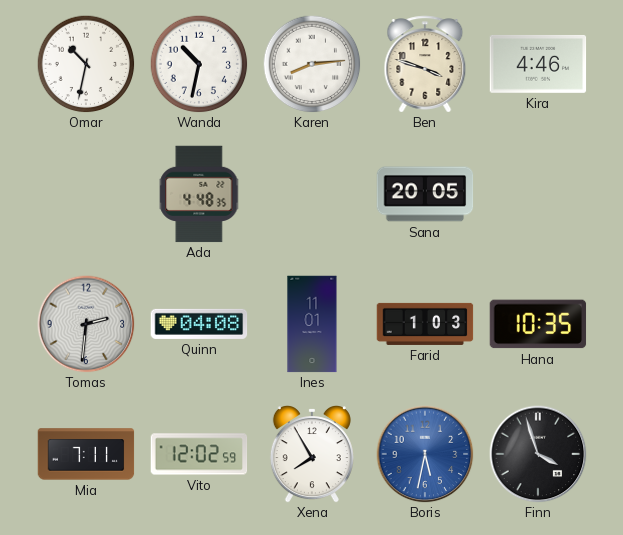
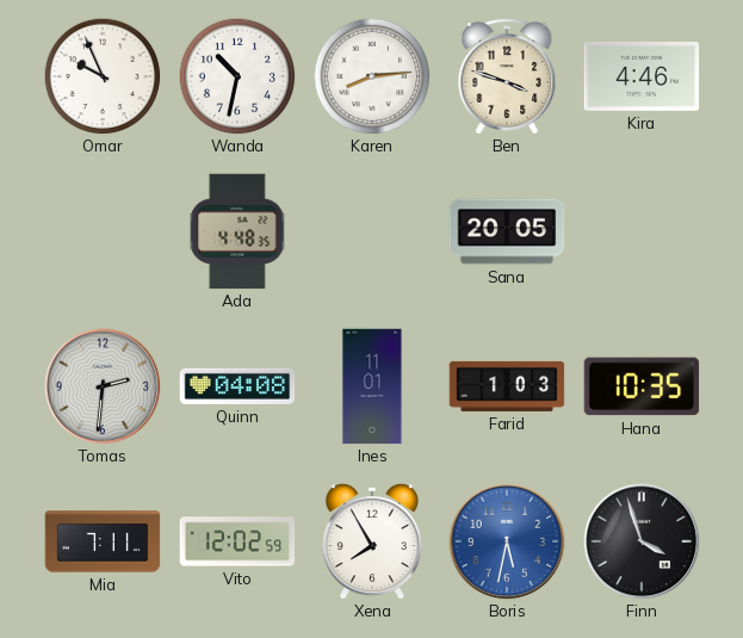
Omar: 10:32 -> 9:56 (103, 76)
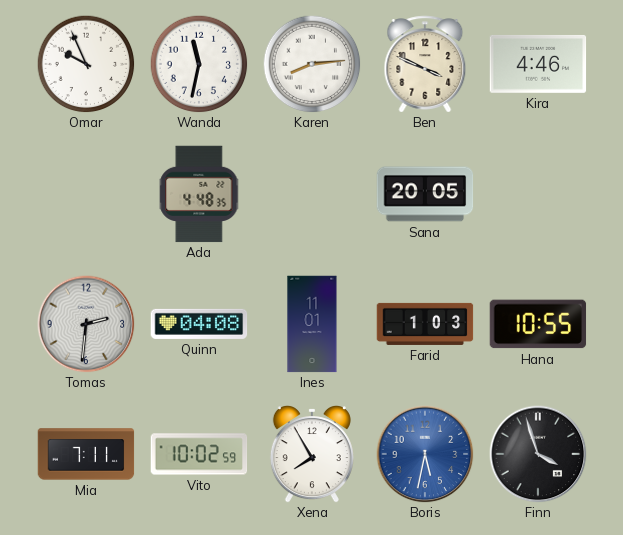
Wanda: 10:32 -> 11:32 (199, 64)
Ben: 3:48 -> 3:49 (425, 64)
Hana: 10:35 -> 10:55 (538, 324)
Vito: 12:02 -> 10:02 (199, 454)
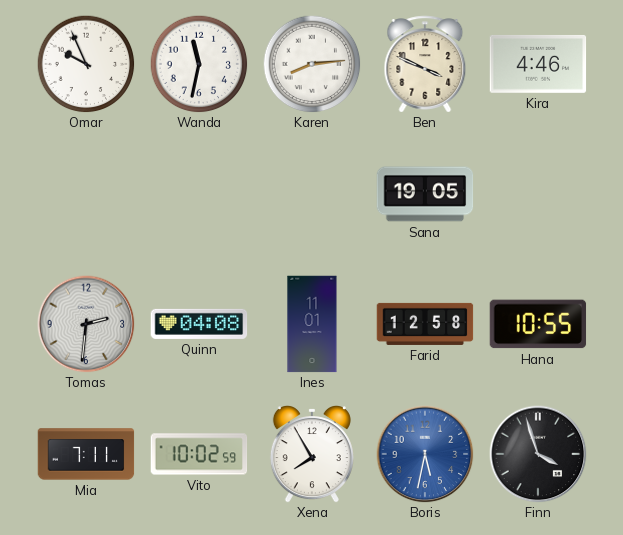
Ada: 4:48 -> none (200, 194)
Sana: 20:05 -> 19:05 (425, 194)
Farid: 1:03 -> 12:58 (425, 324)
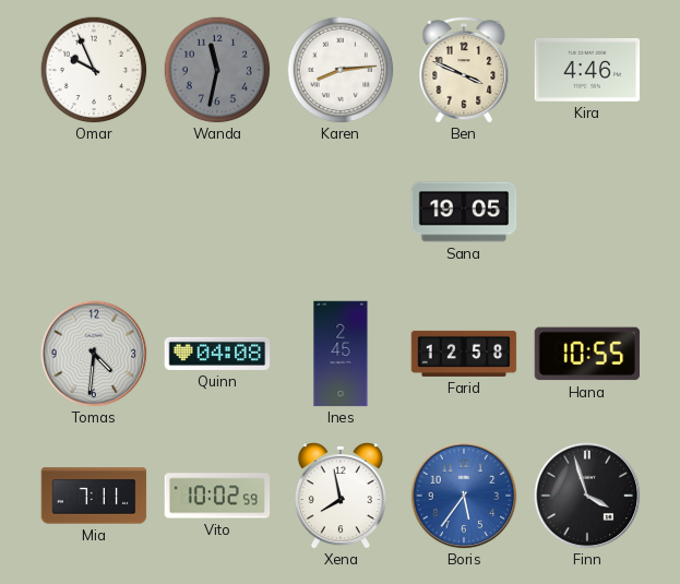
Wanda dial: white -> grey (217, 70)
Tomas: 2:31 -> 4:31 (94, 354)
Ines: 11:01 -> 2:45 (341, 354)
Xena: 7:55 -> 7:58 (341, 497)
Boris: 5:32 -> 5:36 (464, 496)
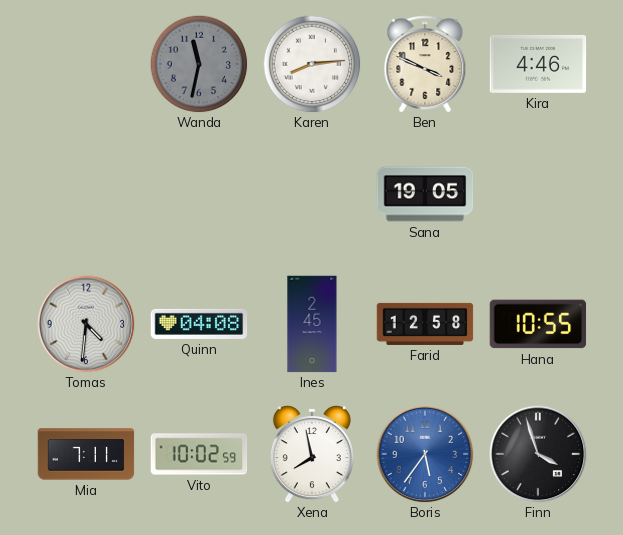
Omar: 9:56 -> none (94, 70)
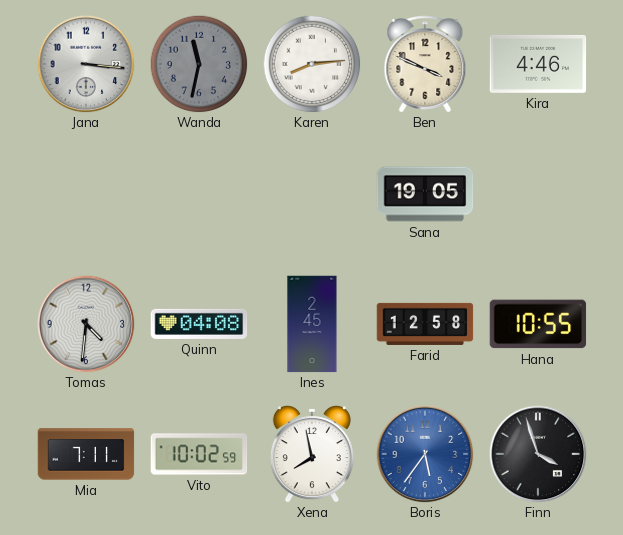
Jana: none -> 3:16 (86, 64)
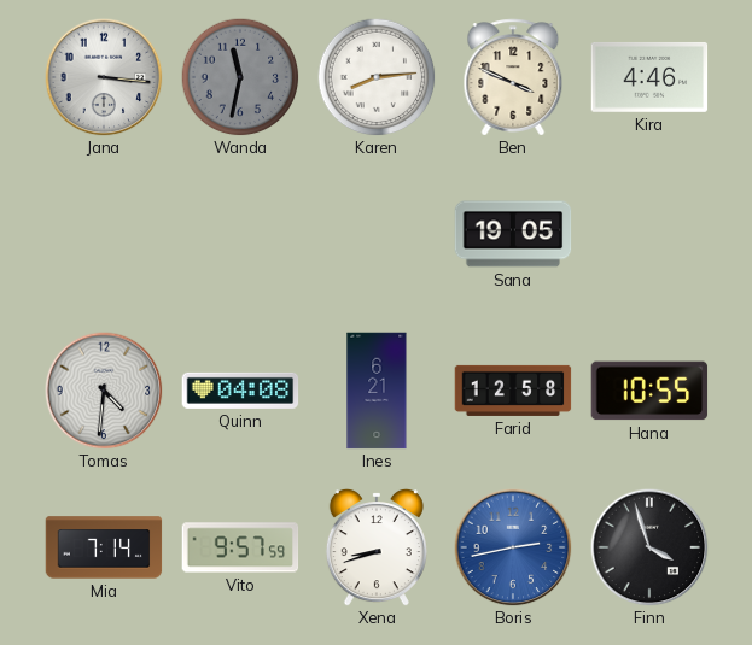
Ines: 2:45 -> 6:21 (377, 391)
Mia: 7:11 -> 7:14 (104, 547)
Vito: 10:02 -> 9:57 (240, 547)
Xena: 7:58 -> 8:42 (377, 549)
Boris: 5:36 -> 2:43 (513, 547)
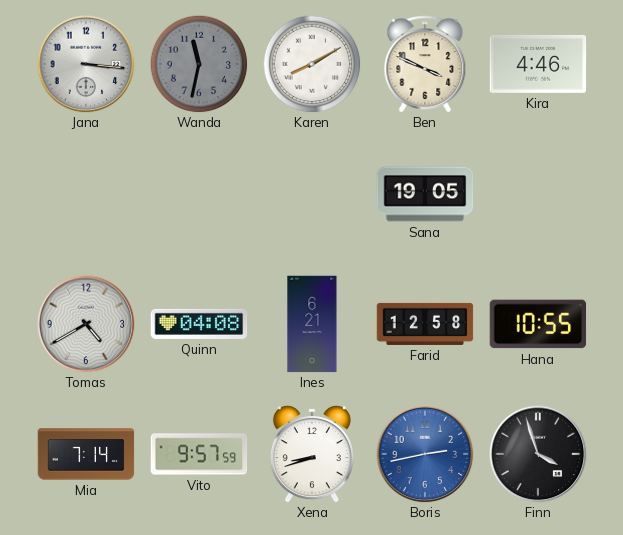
Karen: 8:14 -> 8:10 (312, 64)
Tomas: 4:31 -> 4:40 (86, 324)
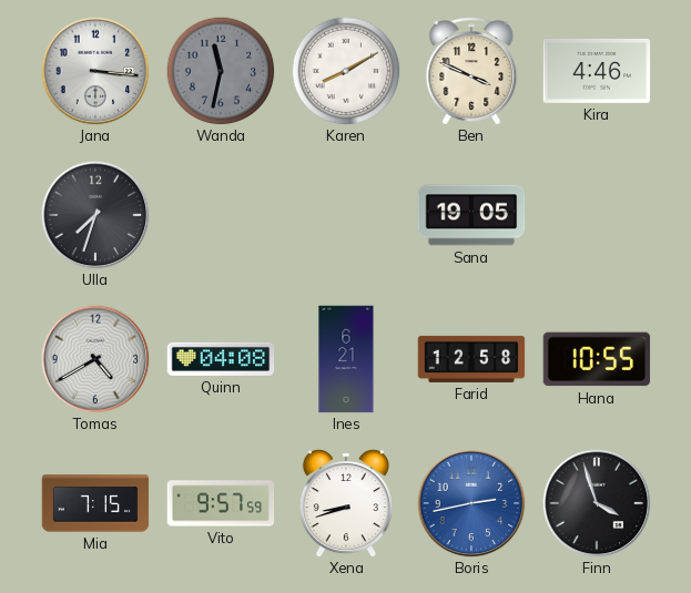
Ulla: none -> 7:33 (95, 215)
Mia: 7:14 -> 7:15 (95, 503)
